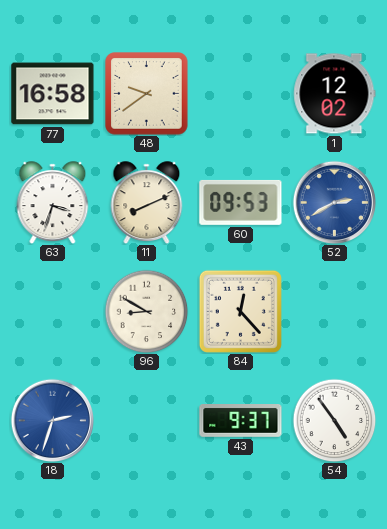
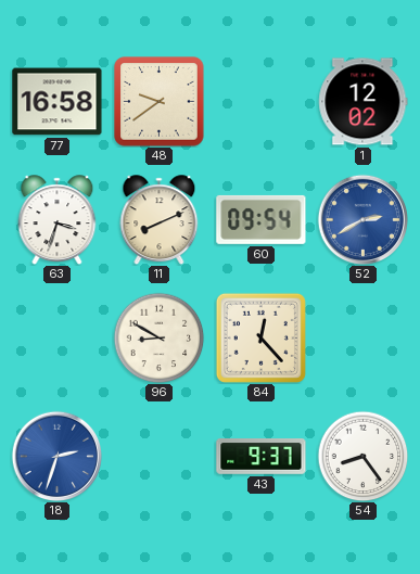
60: 09:53 -> 09:54 (262, 219)
54: 4:54 -> 8:24 (362, 456)
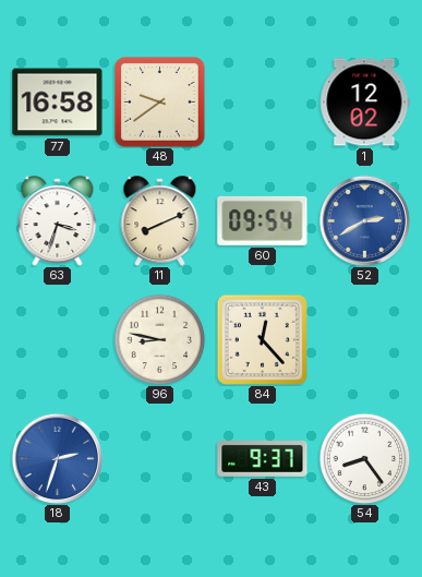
96: 8:50 -> 8:47 (159, 339)
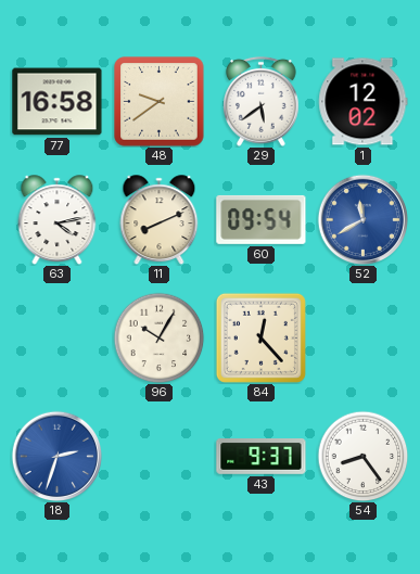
29: none -> 5:39 (262, 101)
63: 3:33 -> 4:13 (58, 219)
52: 2:40 -> 11:40 (362, 219)
96: 8:47 -> 10:05 (158, 337)
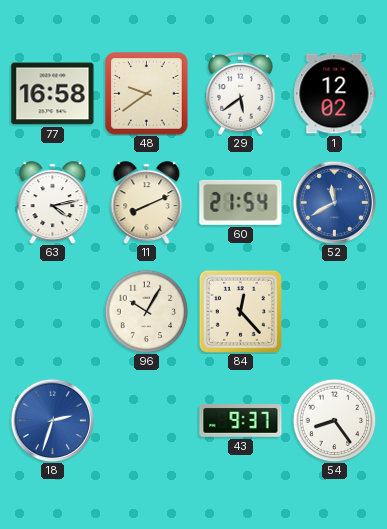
60: 09:54 -> 21:54 (241, 202)
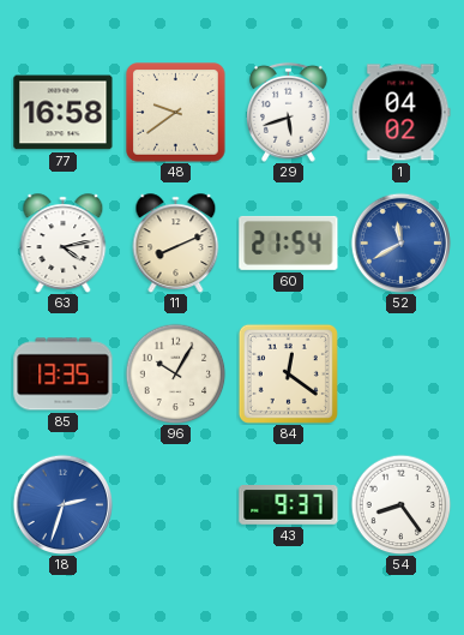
29: 5:39 -> 5:42 (289, 112)
1: 12:02 -> 04:02 (402, 113)
85: none -> 13:35 (64, 375)
84: 12:23 -> 12:21 (288, 373)
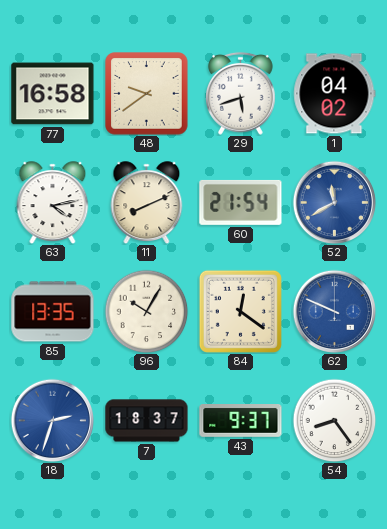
62: none -> 9:49 (334, 311)
7: none -> 18:37 (147, 421)
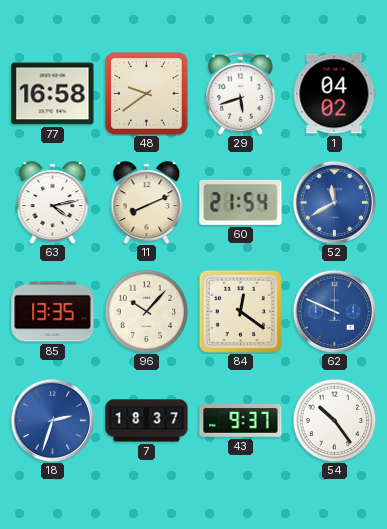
96: 10:05 -> 10:07 (146, 311)
54: 8:24 -> 10:24 (334, 420)
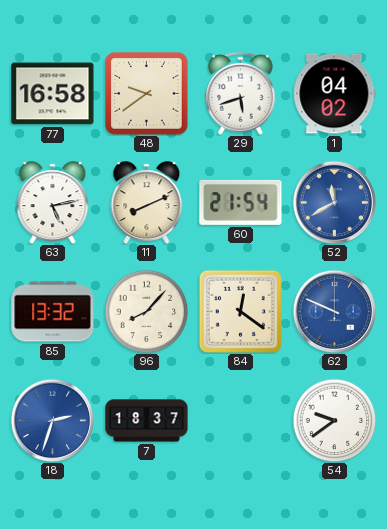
63: 4:13 -> 5:13 (53, 202)
85: 13:35 -> 13:32 (53, 312)
96: 10:07 -> 8:07 (146, 311)
43: 9:37 -> none (241, 421)
54: 10:24 -> 9:39 (334, 420)
